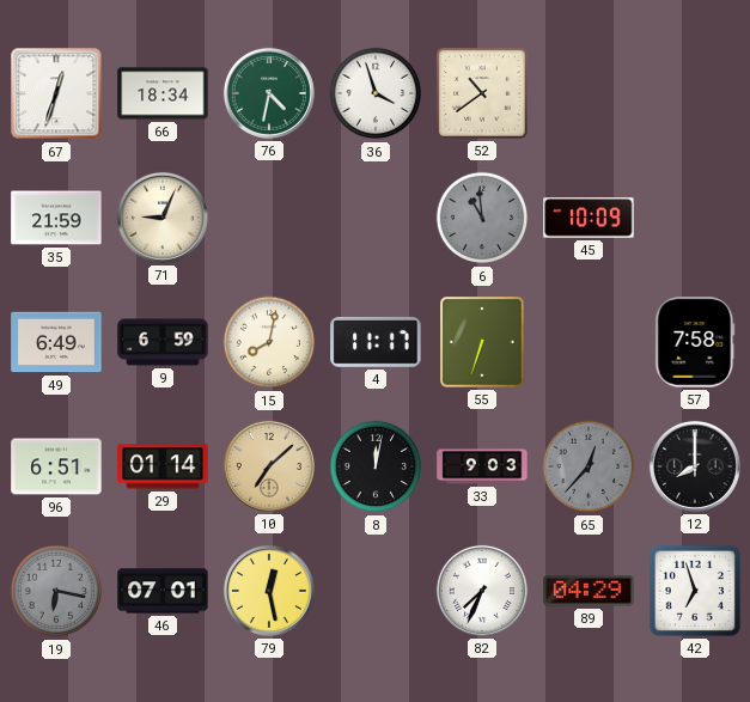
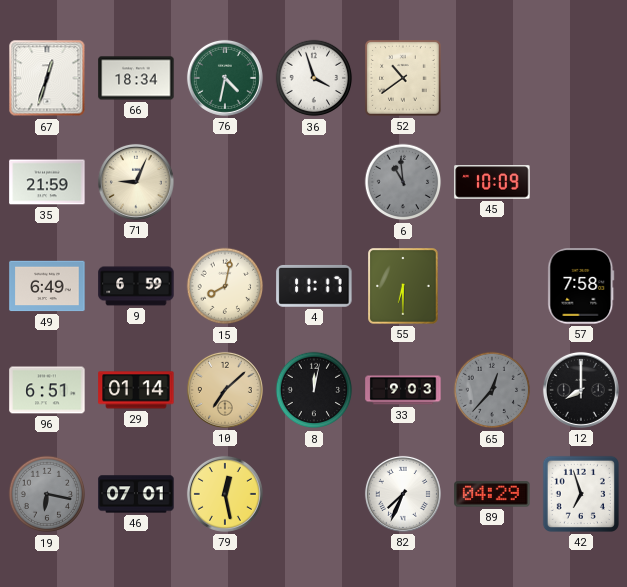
55: 6:33 -> 6:30 (404, 286)
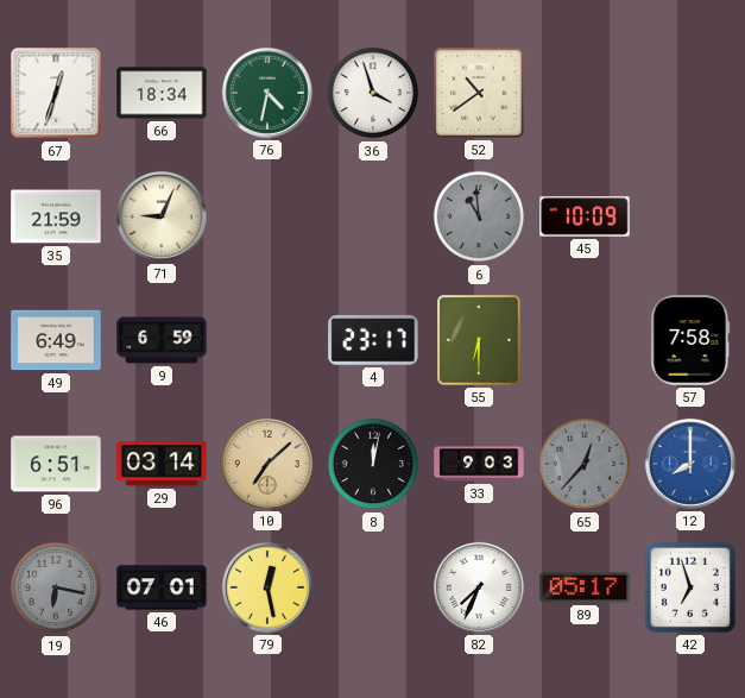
15: 8:02 -> none (225, 286)
4: 11:17 -> 23:17 (373, 340)
29: 01:14 -> 03:14 (162, 464)
12 dial: black -> blue (690, 464)
89: 04:29 -> 05:17 (585, 587)
